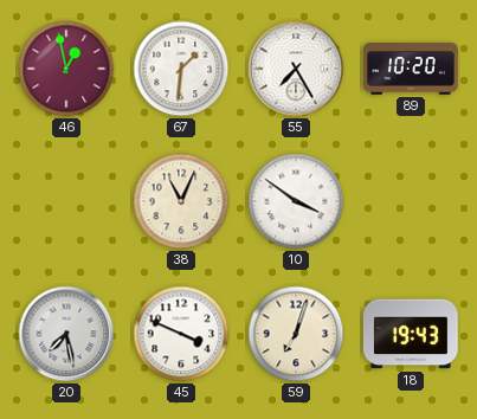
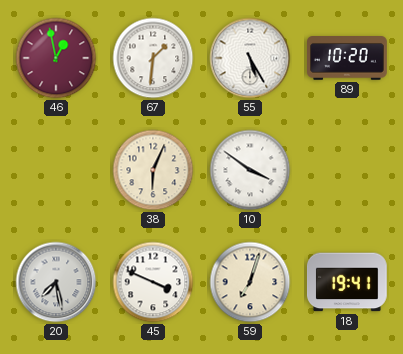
55: 7:25 -> 5:25 (250, 58)
38: 11:04 -> 6:04 (153, 170)
18: 19:43 -> 19:41 (347, 282)
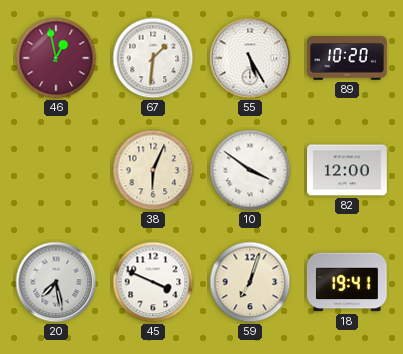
82: none -> 12:00 (348, 170)
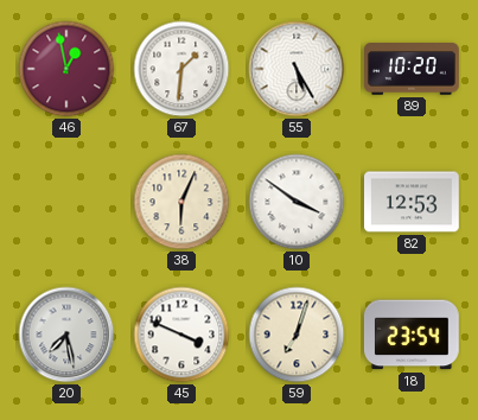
82: 12:00 -> 12:53 (413, 202)
18: 19:41 -> 23:54 (412, 335)
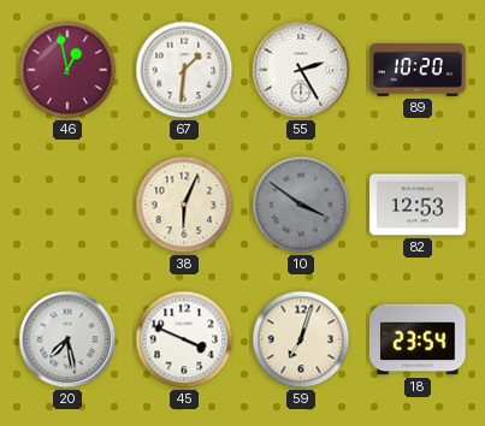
55: 5:25 -> 2:25 (301, 70)
10 dial: white -> grey (301, 205)
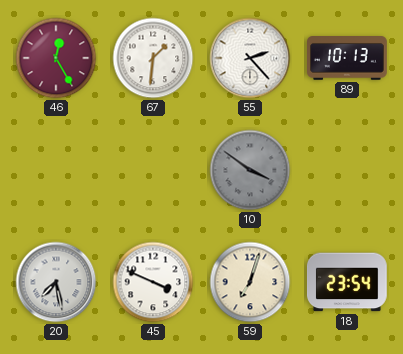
46: 12:58 -> 12:25 (56, 58)
55: 2:25 -> 2:23 (250, 58)
89: 10:20 -> 10:13 (348, 59)
38: 6:04 -> none (184, 205)
82: 12:53 -> none (419, 205)
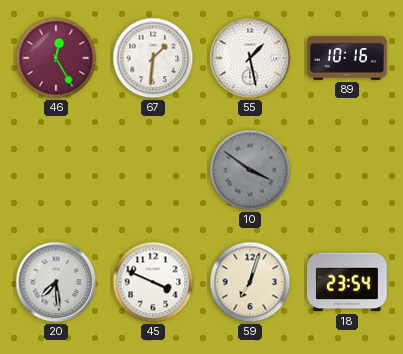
55: 2:23 -> 1:28 (250, 58)
89: 10:13 -> 10:16 (348, 59)
20: 7:28 -> 7:29 (56, 282)
